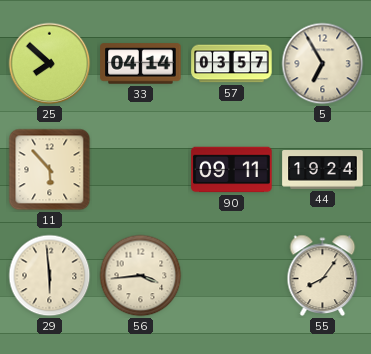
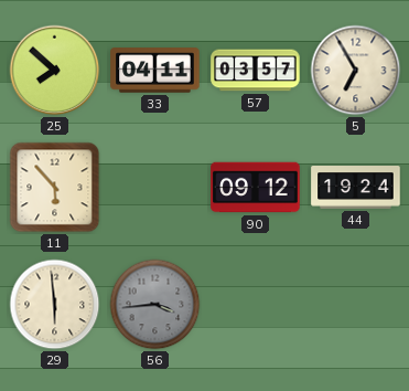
33: 04:14 -> 04:11 (155, 71)
90: 09:11 -> 09:12 (256, 188)
56 dial: cream -> grey (155, 305)
55: 8:06 -> none (323, 275)
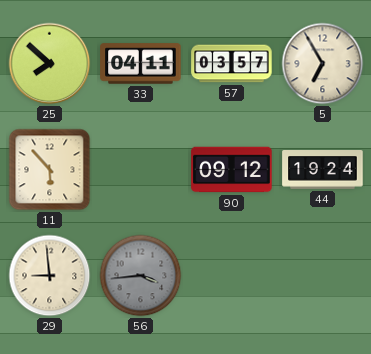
29: 5:59 -> 8:59 (50, 276)
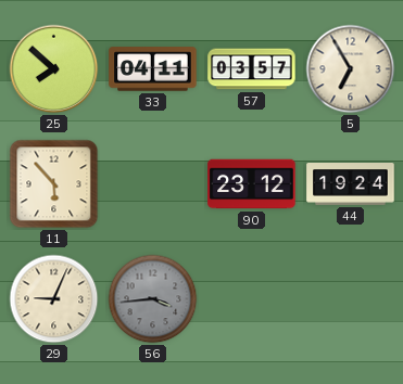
90: 09:12 -> 23:12 (252, 184)
29: 8:59 -> 9:04 (54, 299)
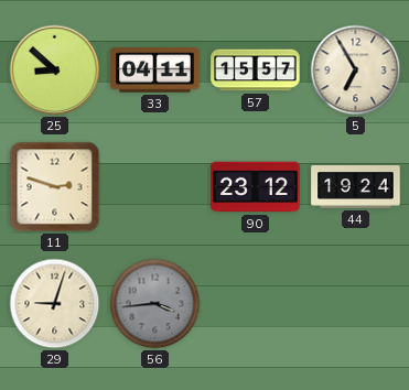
25: 7:52 -> 8:52 (55, 71)
57: 03:57 -> 15:57 (256, 71)
11: 5:53 -> 2:48 (55, 187)
29: 9:04 -> 9:03 (55, 304)
